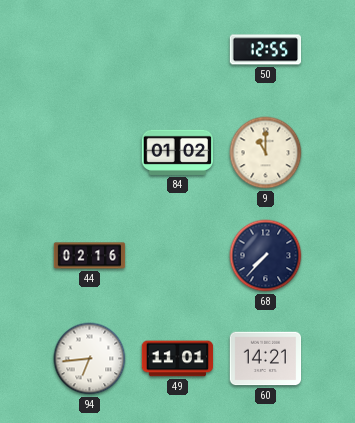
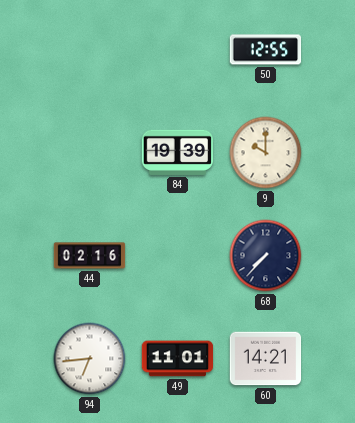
84: 01:02 -> 19:39 (178, 152)
9: 11:00 -> 10:00 (266, 153)
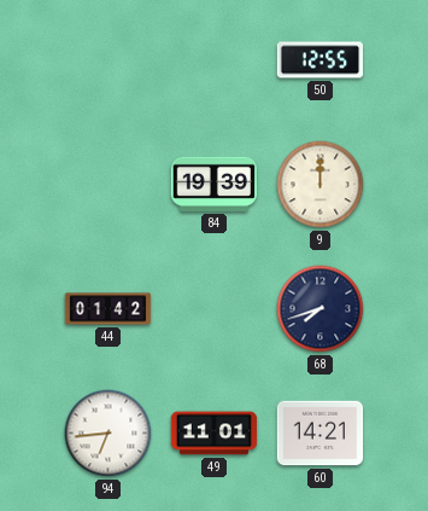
9: 10:00 -> 12:00 (321, 185)
44: 02:16 -> 01:42 (109, 309)
68: 7:37 -> 7:42 (321, 309)
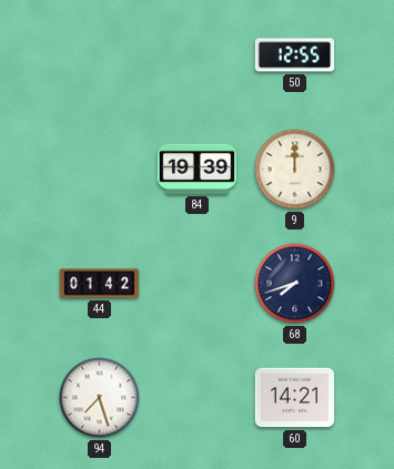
94: 6:44 -> 7:27 (100, 398)
49: 11:01 -> none (215, 434)
